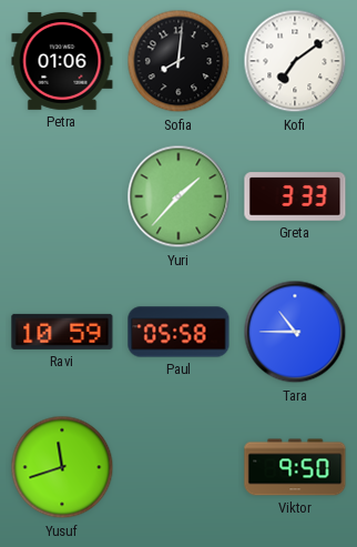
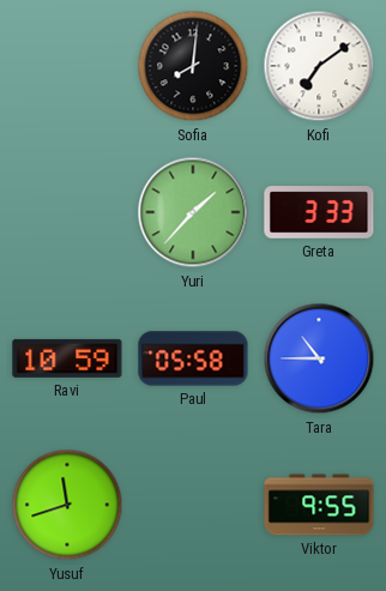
Petra: 01:06 -> none (62, 61)
Viktor: 9:50 -> 9:55 (319, 505)
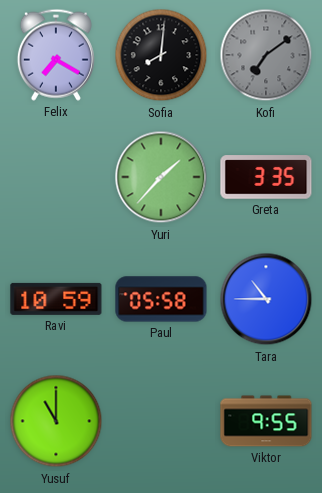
Felix: none -> 7:20 (56, 55)
Kofi dial: white -> grey (266, 55)
Greta: 3:33 -> 3:35 (266, 177)
Yusuf: 11:42 -> 11:00 (56, 421)
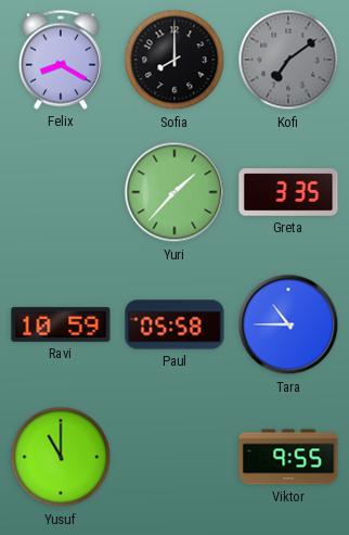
Felix: 7:20 -> 8:20 (61, 60)
Sofia: 8:01 -> 8:00 (174, 60)
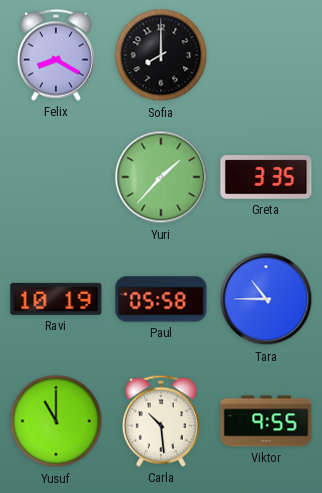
Kofi: 7:09 -> none (288, 60)
Ravi: 10:59 -> 10:19 (56, 299)
Carla: none -> 10:29 (161, 421)
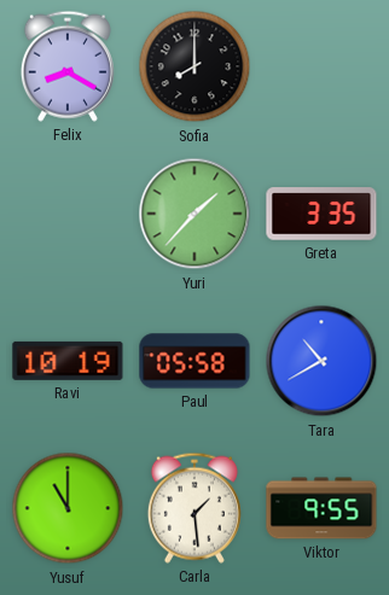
Tara: 10:45 -> 10:40 (321, 361)
Carla: 10:29 -> 1:29 (194, 508)
